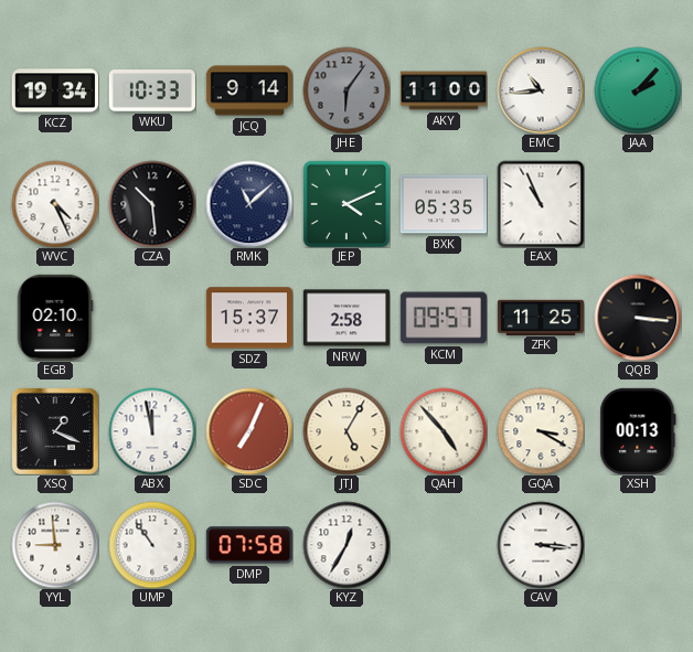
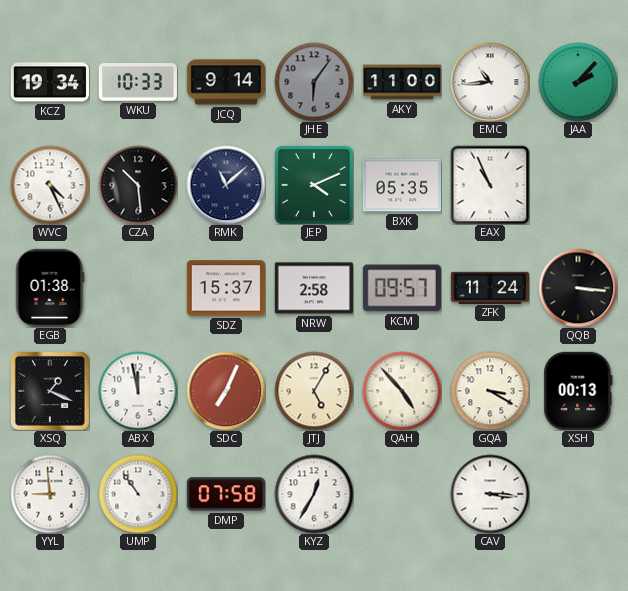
EGB: 02:10 -> 01:38 (50, 288)
ZFK: 11:25 -> 11:24 (490, 287)
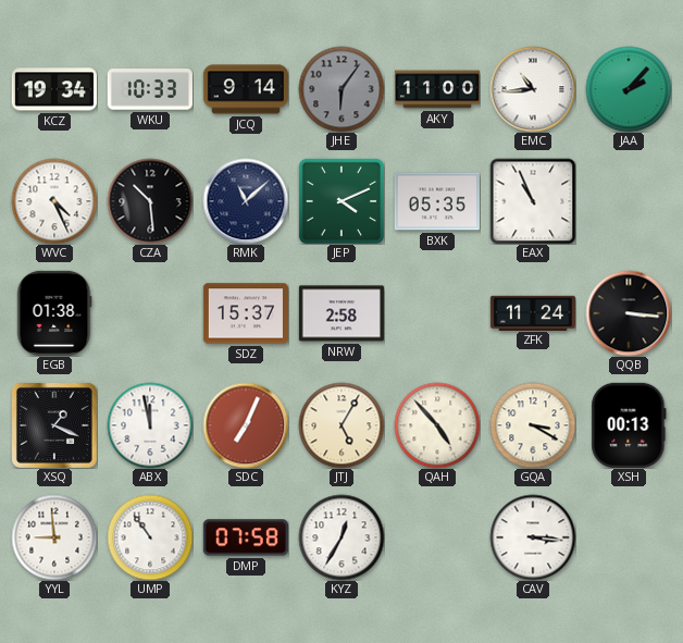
KCM: 09:57 -> none (402, 288)
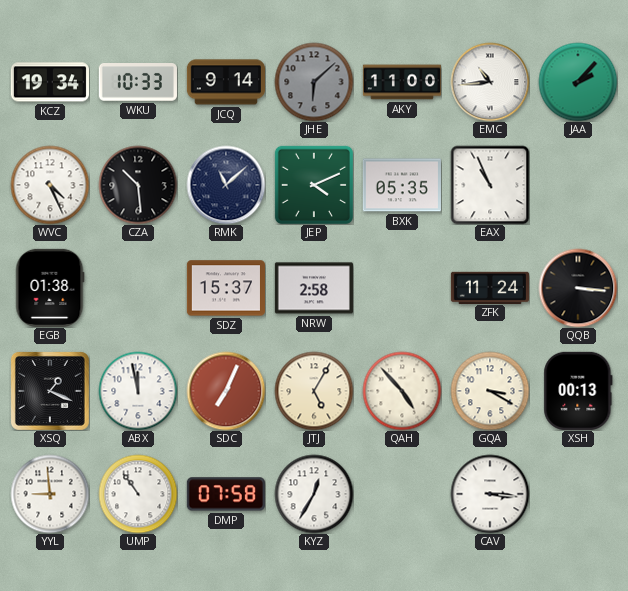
JHE: 6:06 -> 6:08 (314, 82)
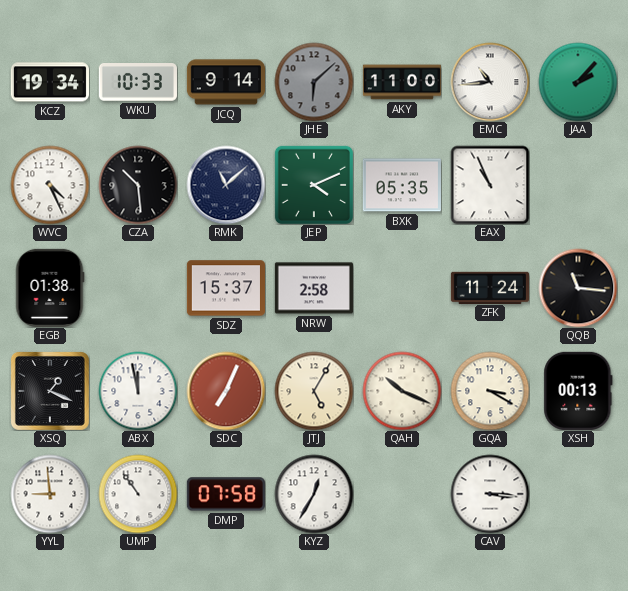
QQB: 3:16 -> 11:16 (578, 288)
QAH: 4:53 -> 10:19 (402, 391)
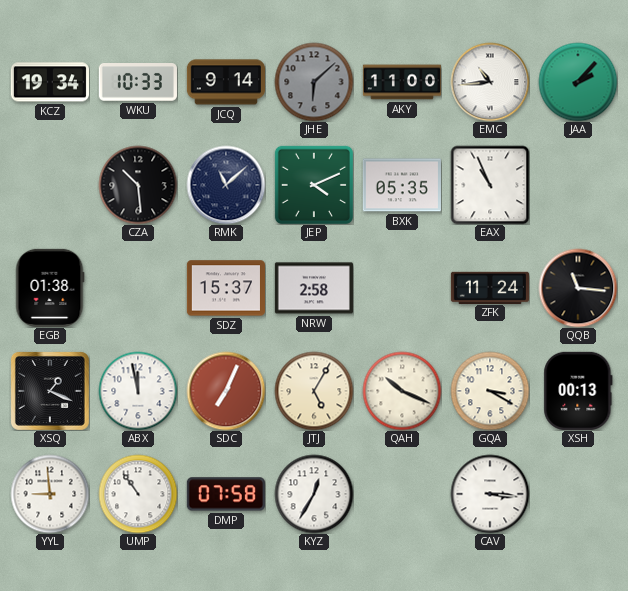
WVC: 4:26 -> none (50, 185)
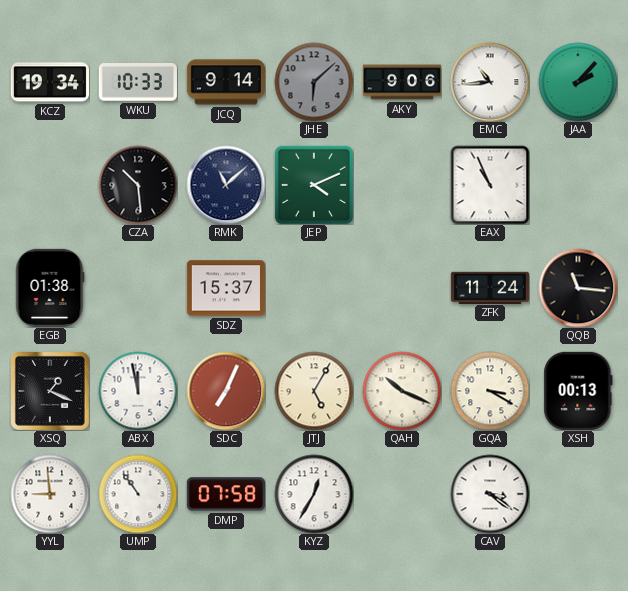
AKY: 11:00 -> 9:06 (401, 82)
BXK: 05:35 -> none (402, 185)
NRW: 2:58 -> none (314, 288)
CAV: 3:16 -> 3:21 (490, 494)
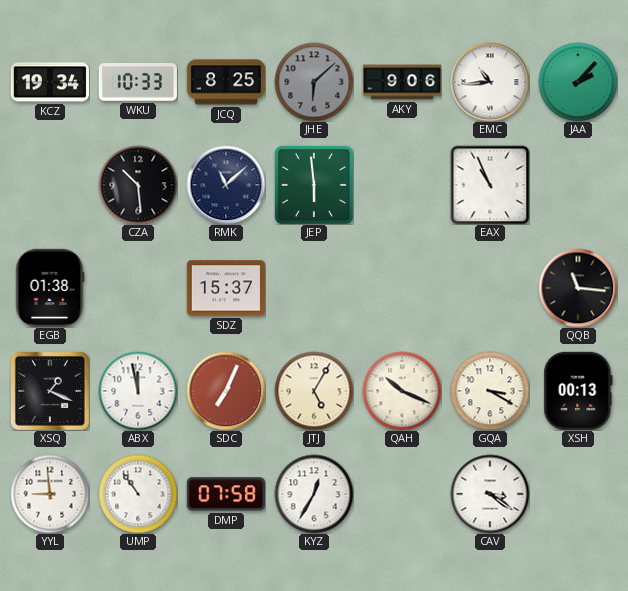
JCQ: 9:14 -> 8:25 (225, 82)
JEP: 4:11 -> 5:59 (314, 185)
ZFK: 11:24 -> none (490, 287)
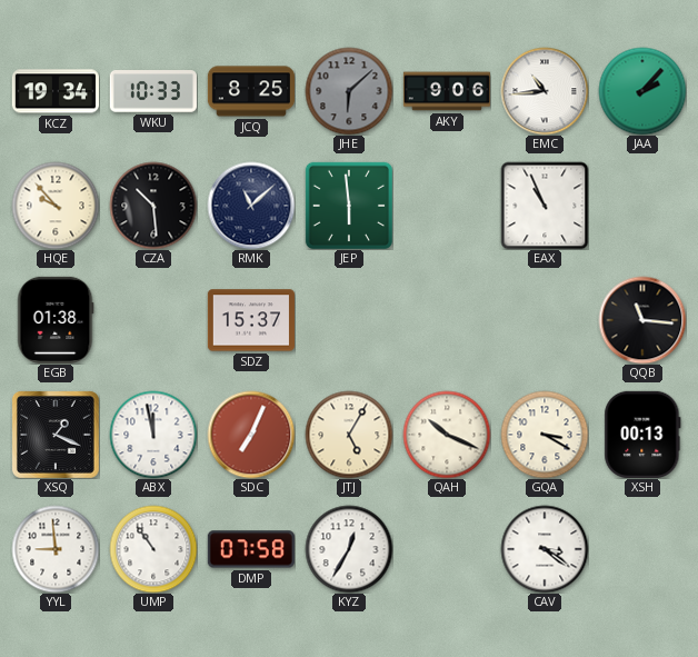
HQE: none -> 9:53 (56, 206)
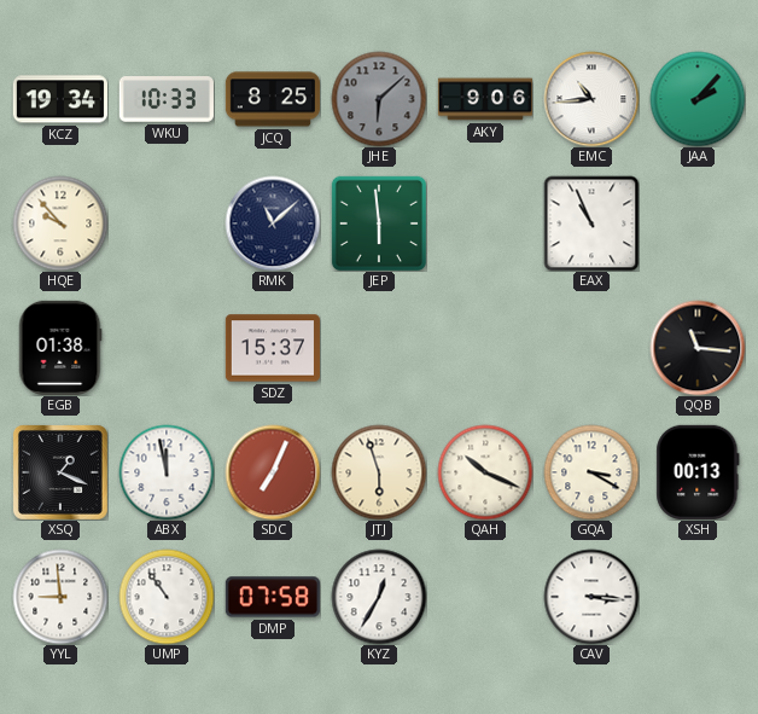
CZA: 10:29 -> none (153, 206)
JTJ: 5:05 -> 5:57 (379, 472)
CAV: 3:21 -> 3:16 (591, 597)
